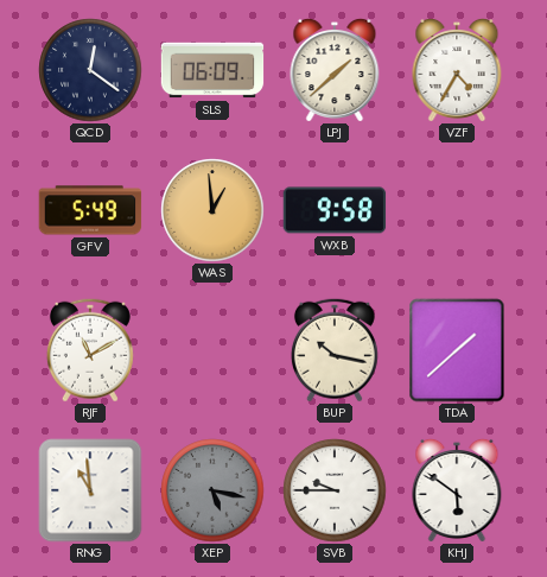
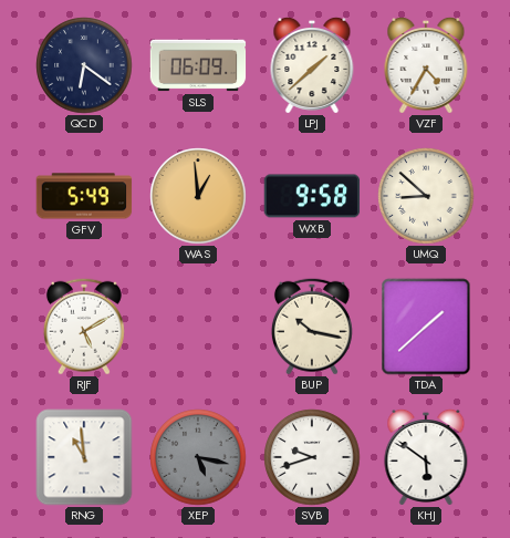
QCD: 12:21 -> 6:21 (84, 65)
UMQ: none -> 8:52 (426, 196)
RJF: 11:10 -> 5:10 (84, 327)
SVB: 9:45 -> 9:42 (312, 457)
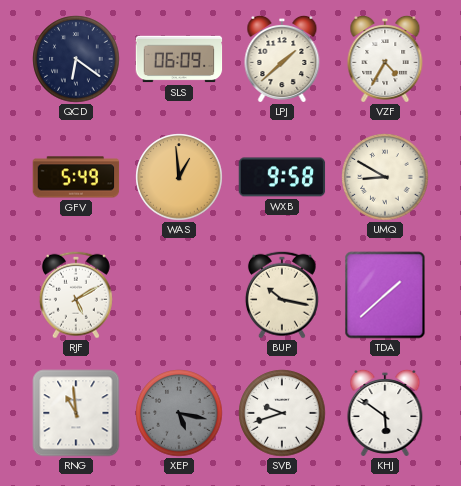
UMQ: 8:52 -> 8:50 (385, 177)
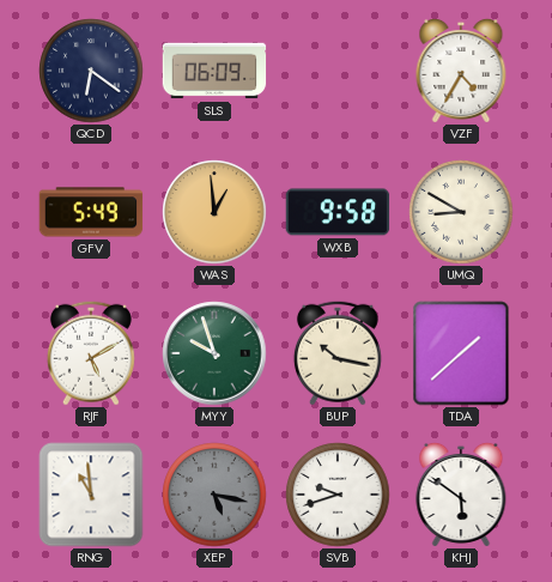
LPJ: 1:38 -> none (282, 60)
MYY: none -> 9:57 (214, 353)
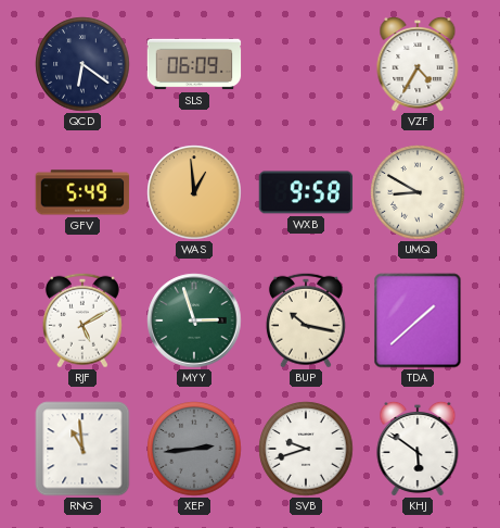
MYY: 9:57 -> 2:57 (194, 320)
XEP: 5:17 -> 2:44 (194, 449)
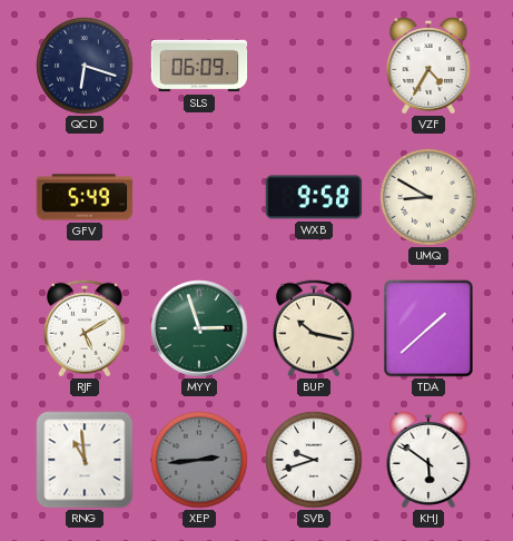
QCD: 6:21 -> 6:18 (85, 66)
WAS: 12:59 -> none (194, 192)
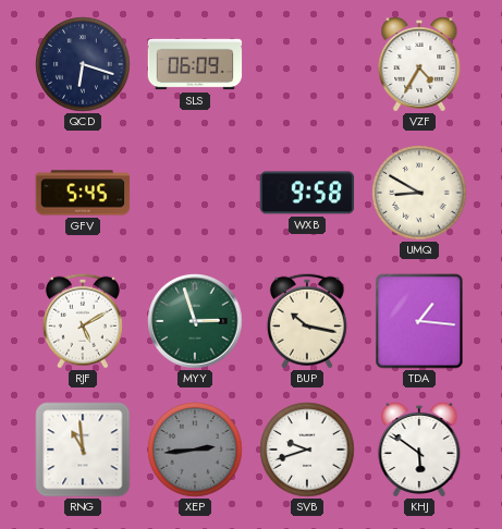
GFV: 5:49 -> 5:45 (83, 193)
TDA: 1:38 -> 1:16 (419, 321)
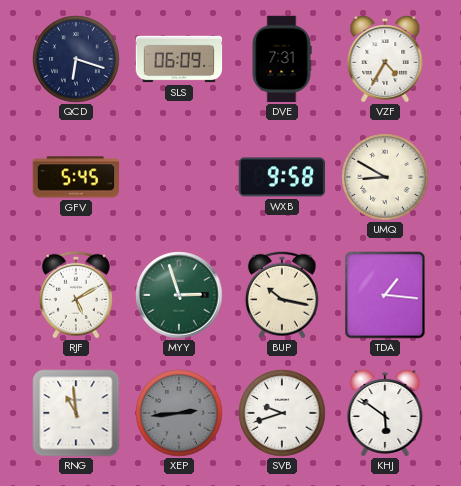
DVE: none -> 7:31 (282, 59)
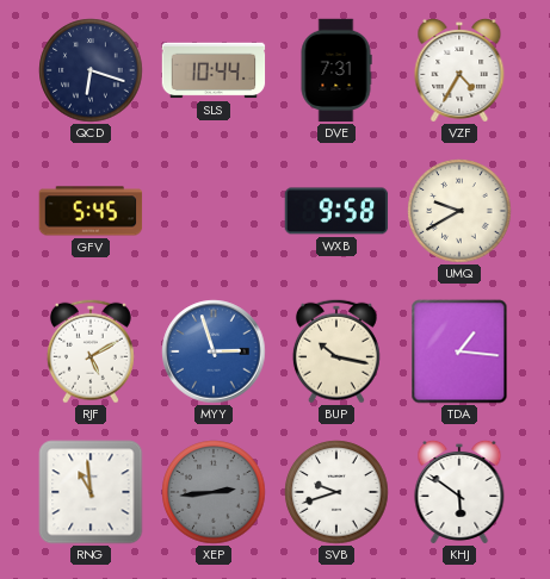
SLS: 06:09 -> 10:44 (214, 70)
UMQ: 8:50 -> 9:40 (459, 211)
MYY dial: green -> blue (214, 351)
